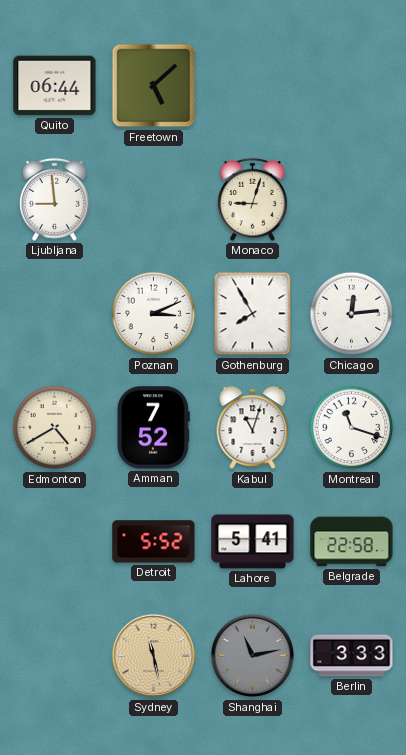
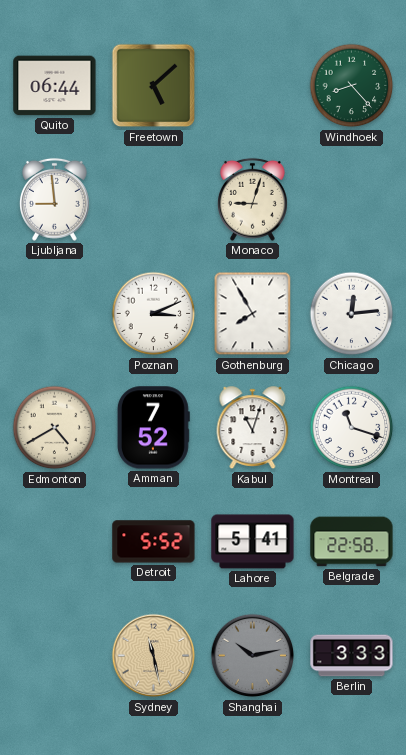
Windhoek: none -> 8:23 (352, 86)
Shanghai: 11:13 -> 10:13 (253, 656)
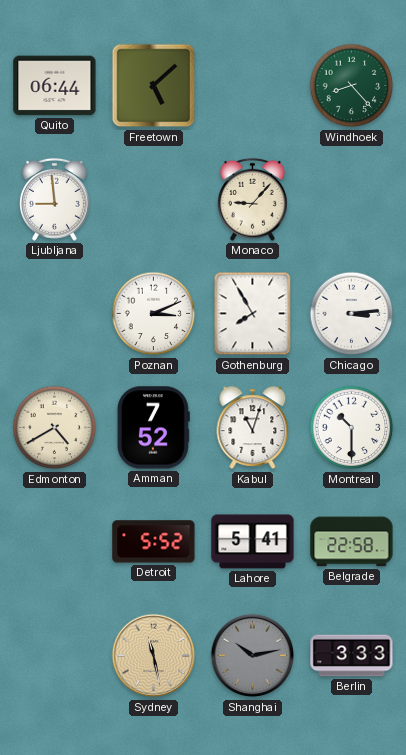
Monaco: 9:03 -> 9:07 (252, 199)
Chicago: 12:14 -> 3:14 (352, 314)
Montreal: 11:18 -> 10:30 (352, 428)
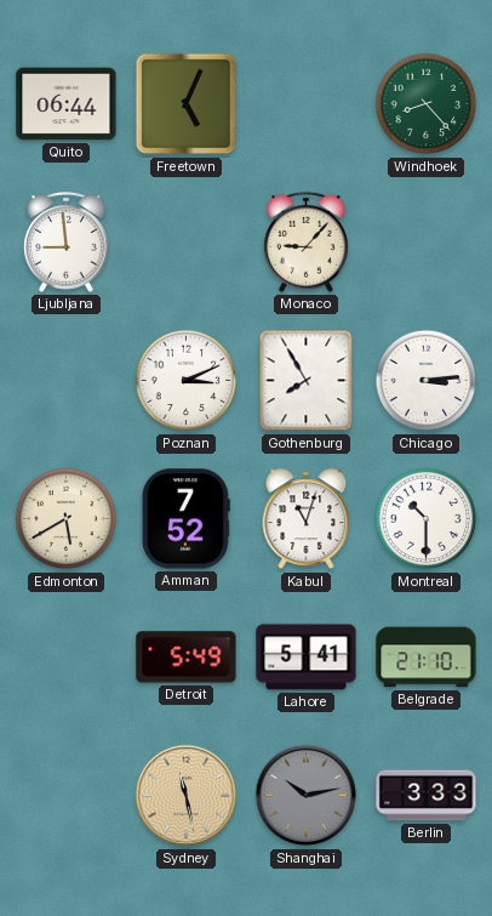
Freetown: 5:08 -> 5:04 (187, 104)
Edmonton: 4:40 -> 5:40 (67, 519)
Detroit: 5:52 -> 5:49 (187, 658)
Belgrade: 22:58 -> 21:10 (427, 658)
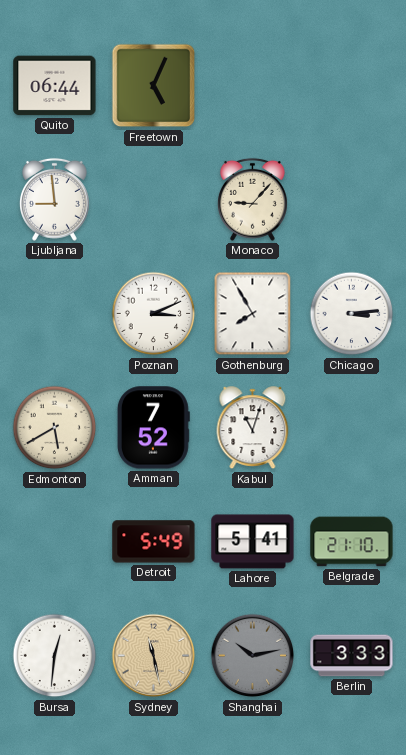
Windhoek: 8:23 -> none (427, 104)
Montreal: 10:30 -> none (427, 519)
Bursa: none -> 12:31 (55, 656)
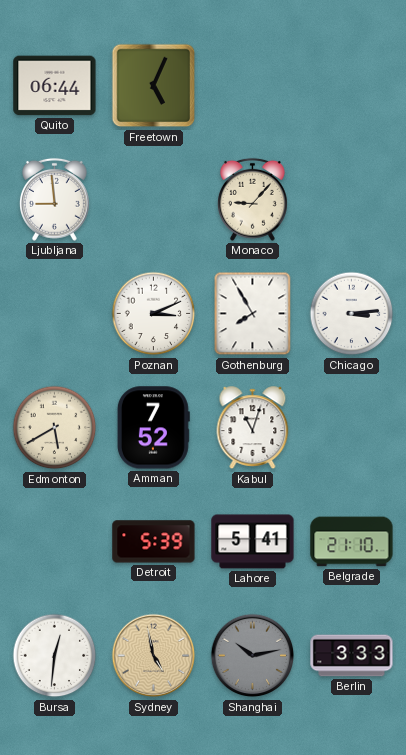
Detroit: 5:49 -> 5:39 (154, 542)
Sydney: 11:28 -> 4:58 (154, 656)
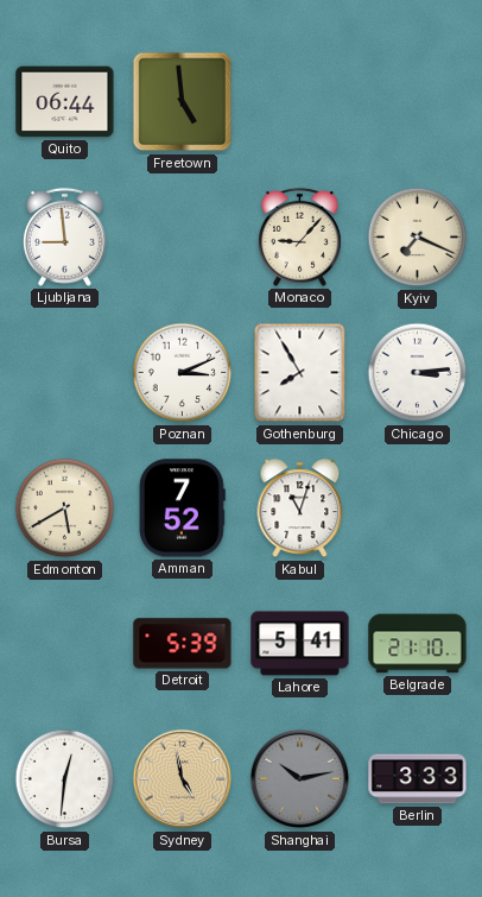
Freetown: 5:04 -> 4:59 (183, 102)
Kyiv: none -> 7:19 (418, 238)
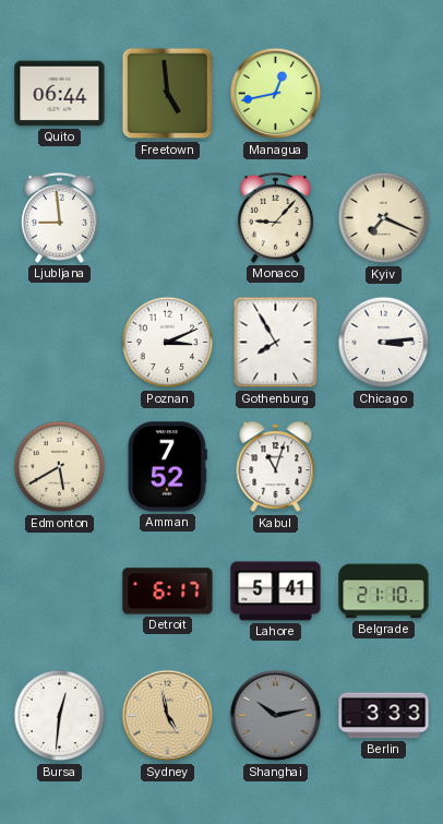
Managua: none -> 12:43 (276, 94)
Detroit: 5:39 -> 6:17 (168, 592)
